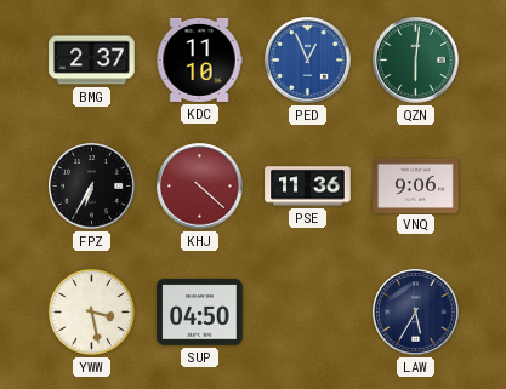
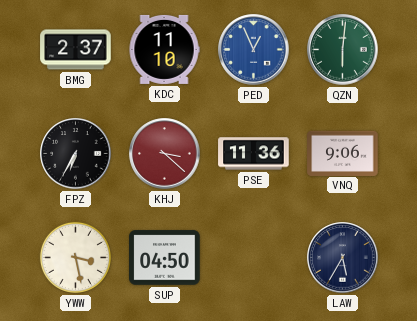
KHJ: 4:22 -> 3:22 (165, 154)
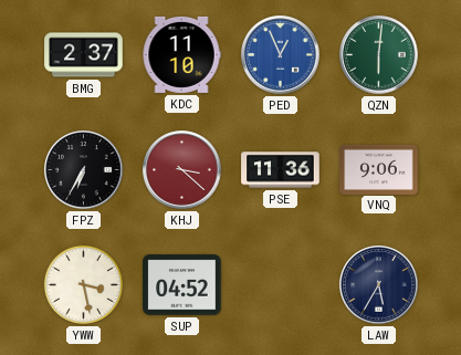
SUP: 04:50 -> 04:52 (182, 285)
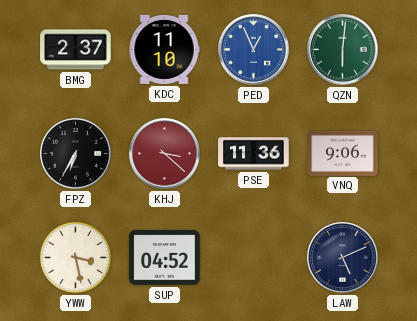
LAW: 5:35 -> 5:11 (343, 258)
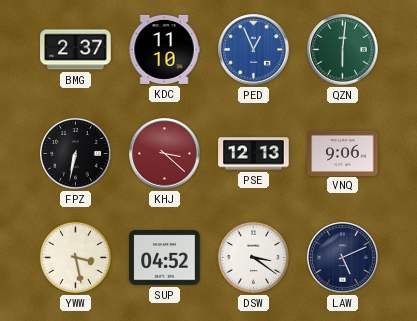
FPZ: 6:35 -> 6:32 (76, 154)
PSE: 11:36 -> 12:13 (254, 154)
DSW: none -> 3:21 (253, 257)
